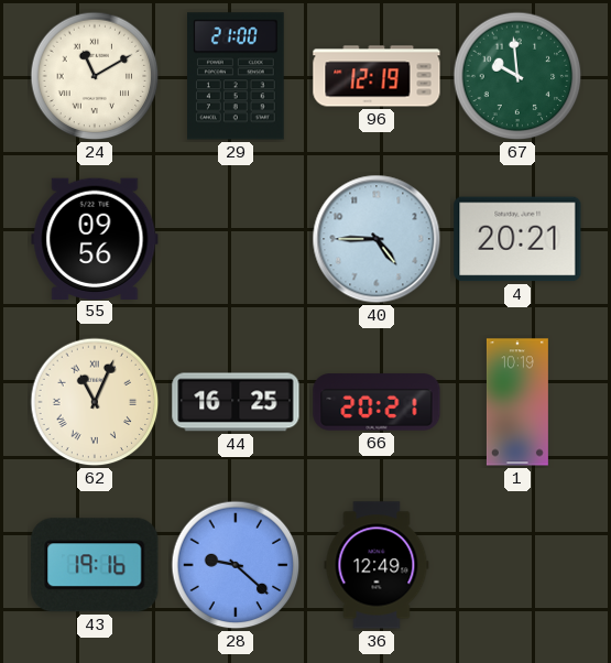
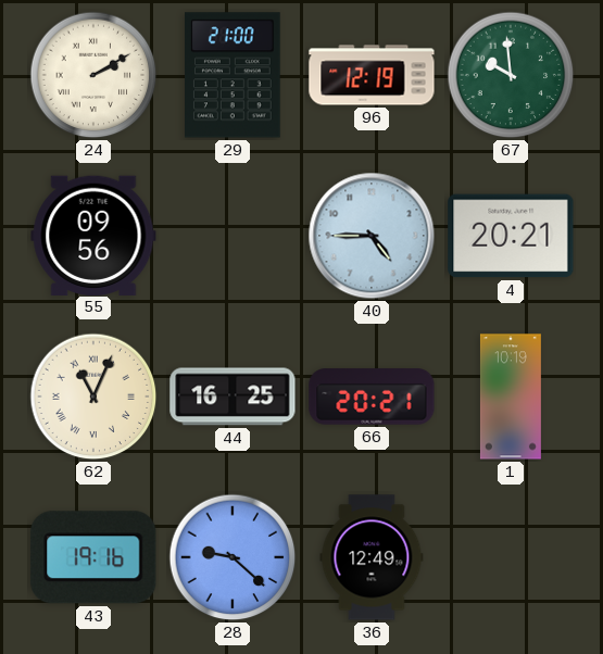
24: 11:10 -> 2:10 (93, 75)
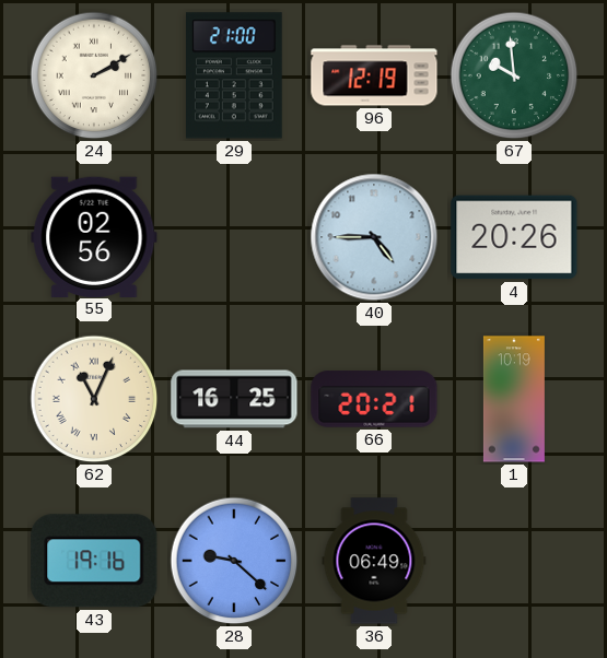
55: 09:56 -> 02:56 (94, 236)
4: 20:21 -> 20:26 (514, 237)
36: 12:49 -> 06:49 (374, 561)
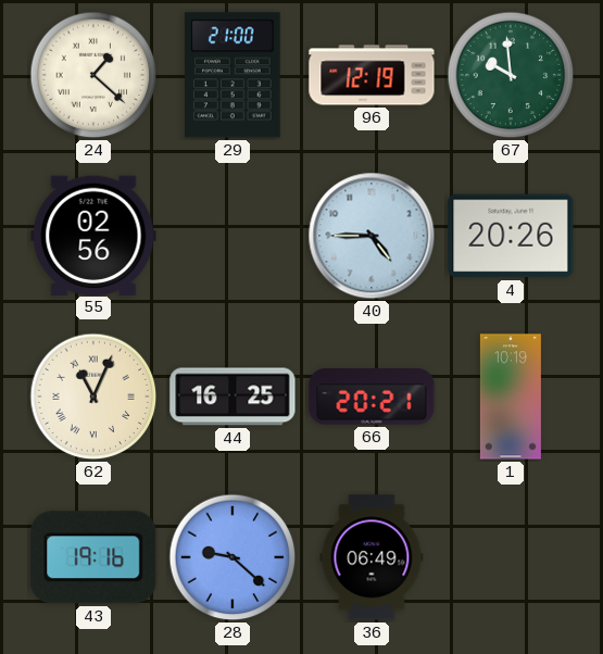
24: 2:10 -> 1:22 (93, 75)
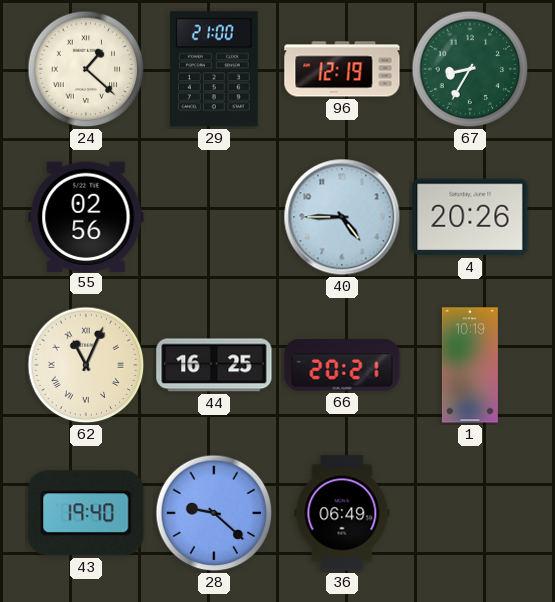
67: 9:59 -> 8:35 (470, 69)
43: 19:16 -> 19:40 (86, 513)
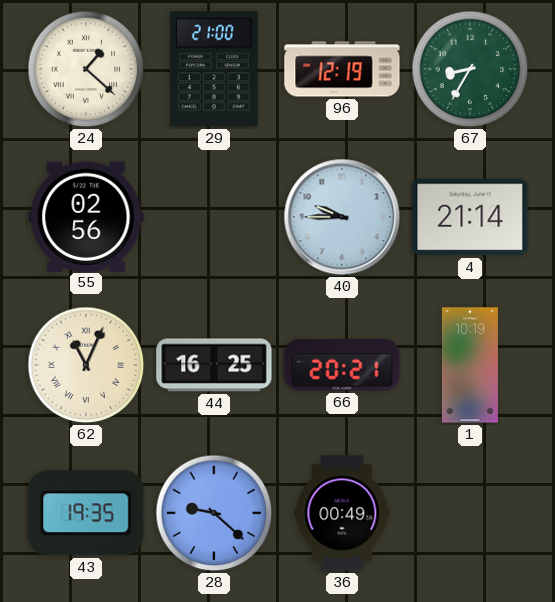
40: 4:45 -> 9:45 (342, 217)
4: 20:26 -> 21:14 (470, 217)
43: 19:40 -> 19:35 (86, 513)
36: 06:49 -> 00:49 (342, 513)
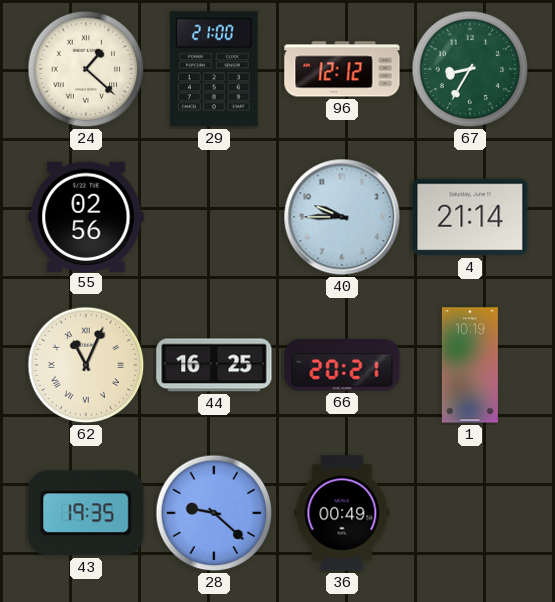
96: 12:19 -> 12:12 (342, 69)
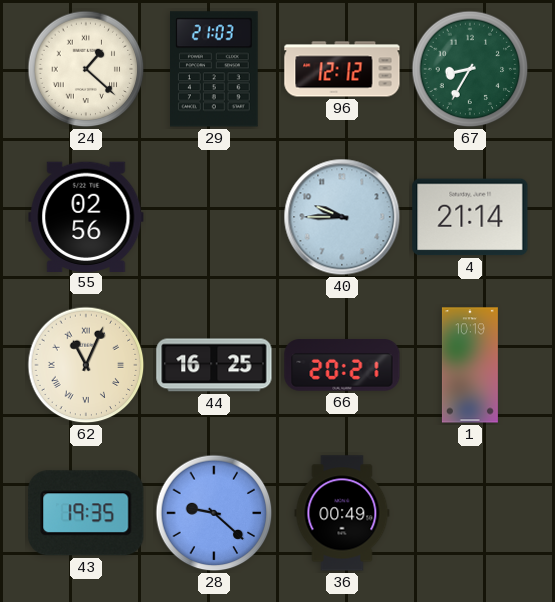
29: 21:00 -> 21:03 (215, 69)
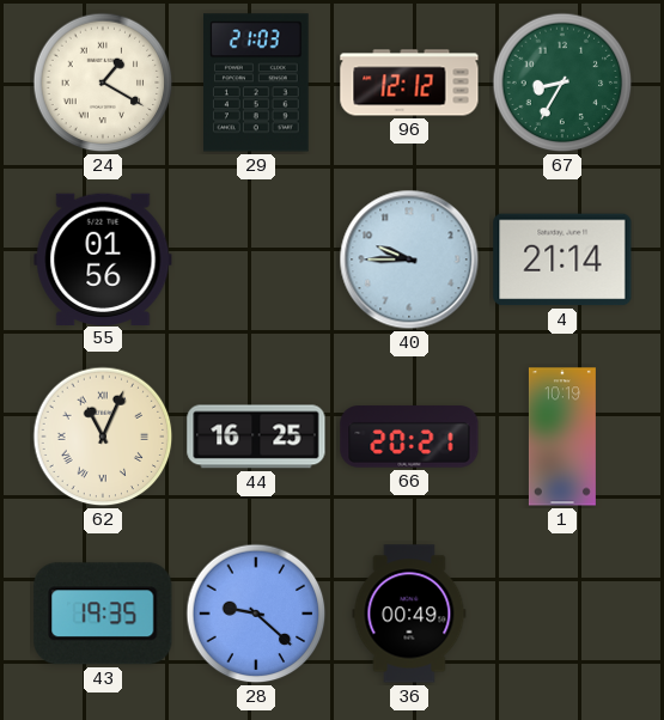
24: 1:22 -> 1:20 (103, 83)
55: 02:56 -> 01:56 (103, 258)
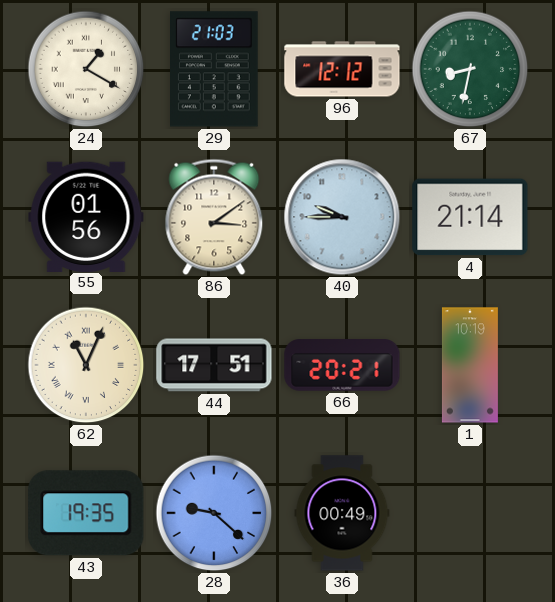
67: 8:35 -> 8:32 (470, 69)
86: none -> 3:09 (214, 217)
44: 16:25 -> 17:51 (214, 365)
